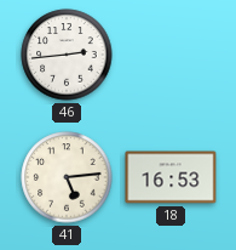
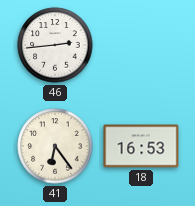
41: 5:14 -> 6:24 (55, 146)
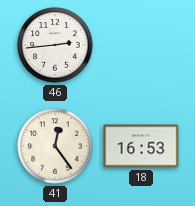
41: 6:24 -> 12:24 (55, 146)
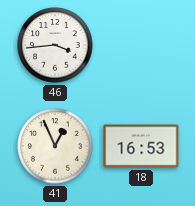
46: 2:44 -> 3:44 (55, 45)
41: 12:24 -> 12:56 (55, 146)
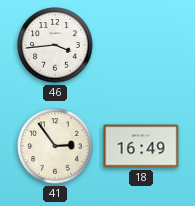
41: 12:56 -> 2:54 (55, 146)
18: 16:53 -> 16:49 (141, 146)
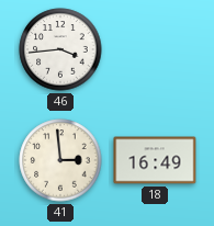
41: 2:54 -> 2:59 (60, 160)
